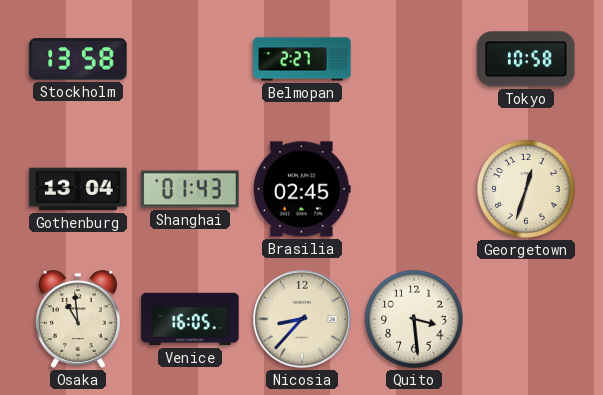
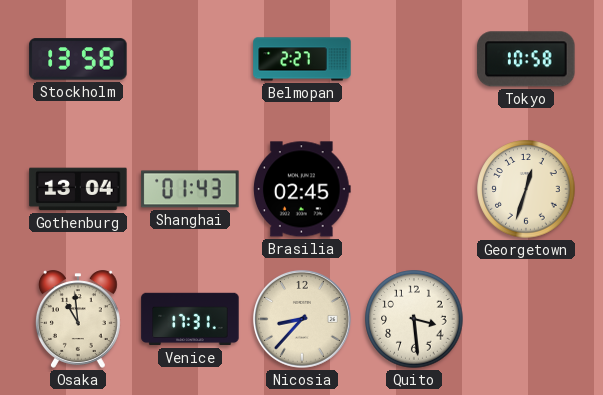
Venice: 16:05 -> 17:31 (190, 319)
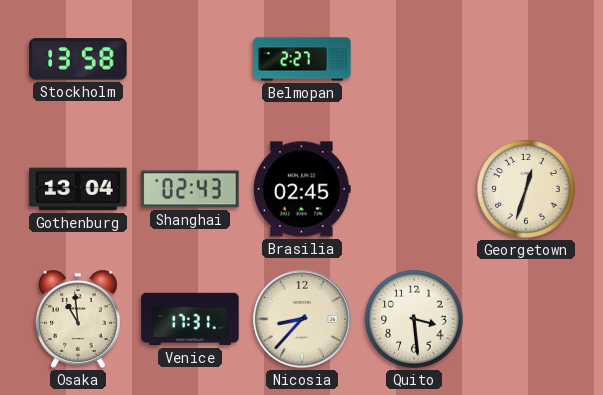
Tokyo: 10:58 -> none (526, 59)
Shanghai: 01:43 -> 02:43 (190, 189)
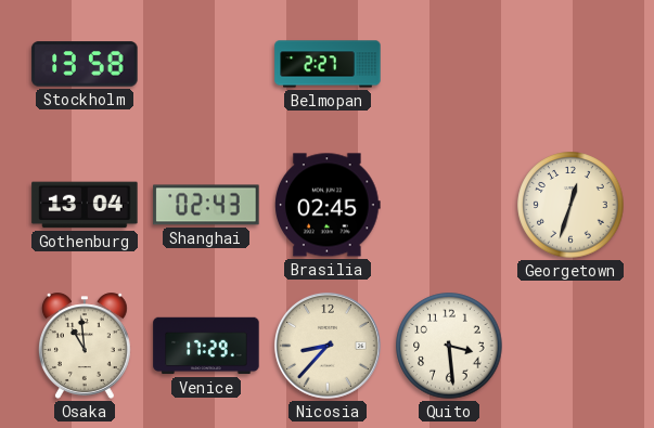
Venice: 17:31 -> 17:29 (206, 346)
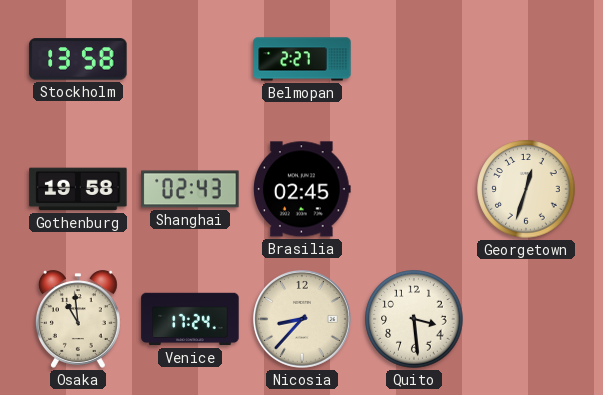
Gothenburg: 13:04 -> 19:58 (78, 189)
Venice: 17:29 -> 17:24 (190, 319)
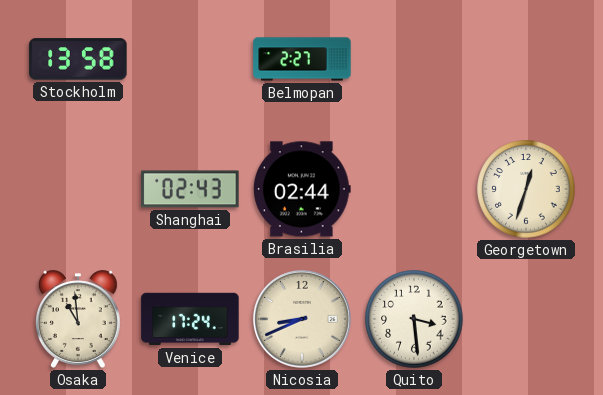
Gothenburg: 19:58 -> none (78, 189)
Brasilia: 02:45 -> 02:44 (303, 189)
Nicosia: 8:37 -> 8:41 (302, 319)
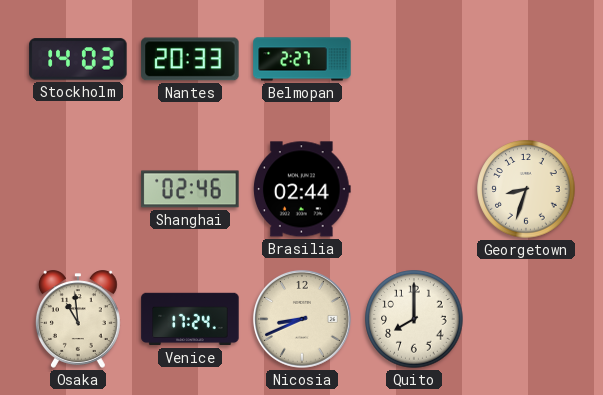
Stockholm: 13:58 -> 14:03 (78, 59)
Nantes: none -> 20:33 (190, 59)
Shanghai: 02:43 -> 02:46 (190, 189)
Georgetown: 12:33 -> 8:33 (526, 189)
Quito: 3:29 -> 8:00 (414, 319)
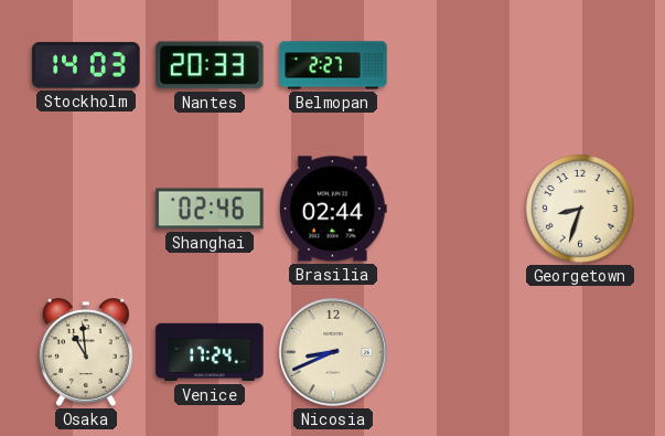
Quito: 8:00 -> none (414, 319)
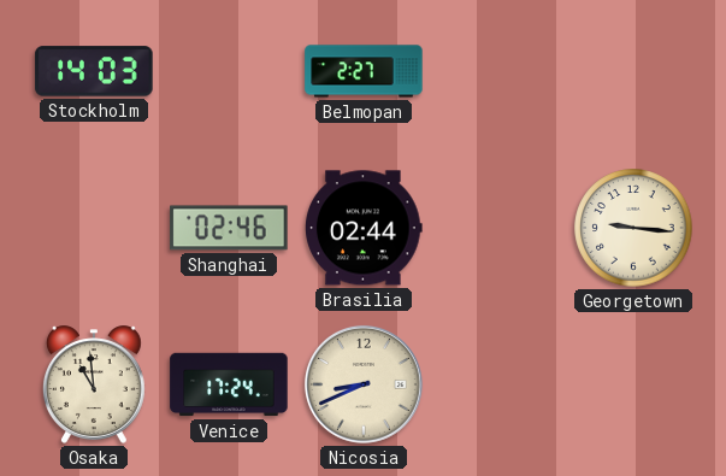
Nantes: 20:33 -> none (210, 65)
Georgetown: 8:33 -> 9:16 (633, 228)
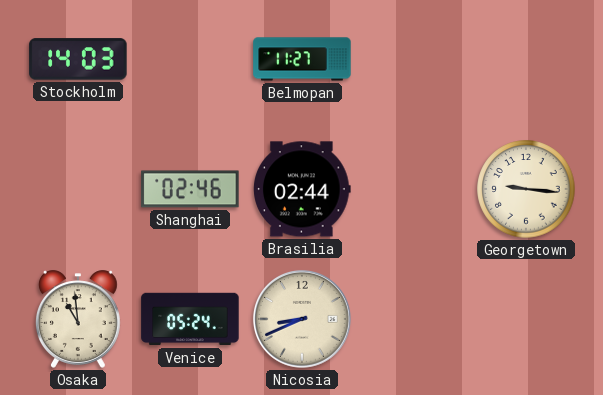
Belmopan: 2:27 -> 11:27 (302, 59)
Venice: 17:24 -> 05:24 (190, 319)
